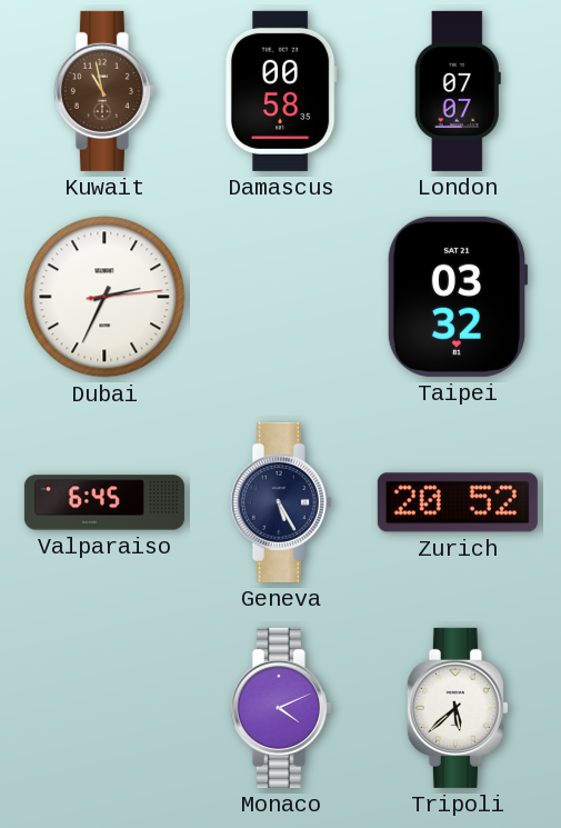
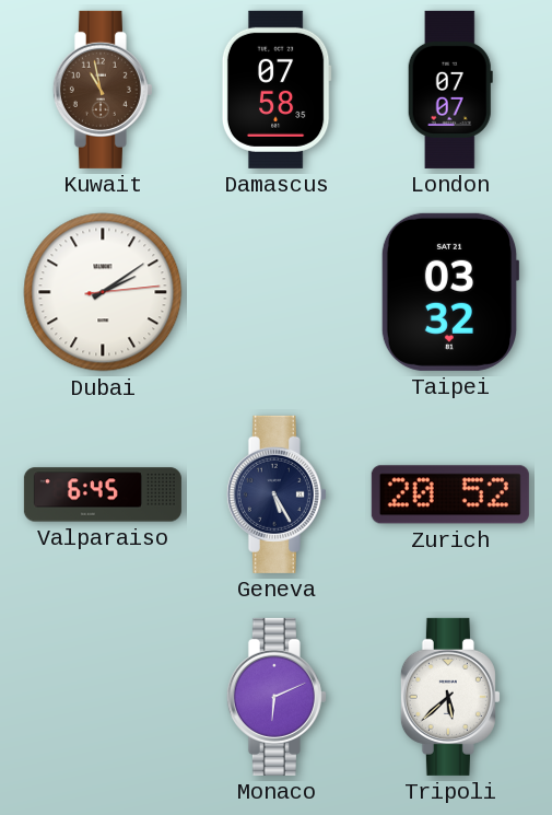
Damascus: 00:58 -> 07:58 (277, 90)
Dubai: 2:34 -> 2:09 (103, 292)
Monaco: 4:11 -> 6:11 (277, 697)
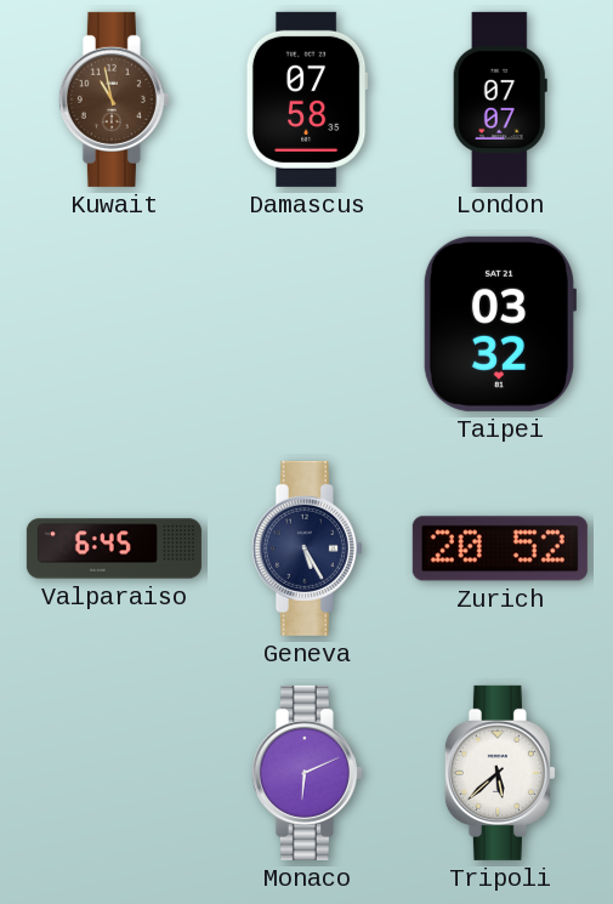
Dubai: 2:09 -> none (103, 292)
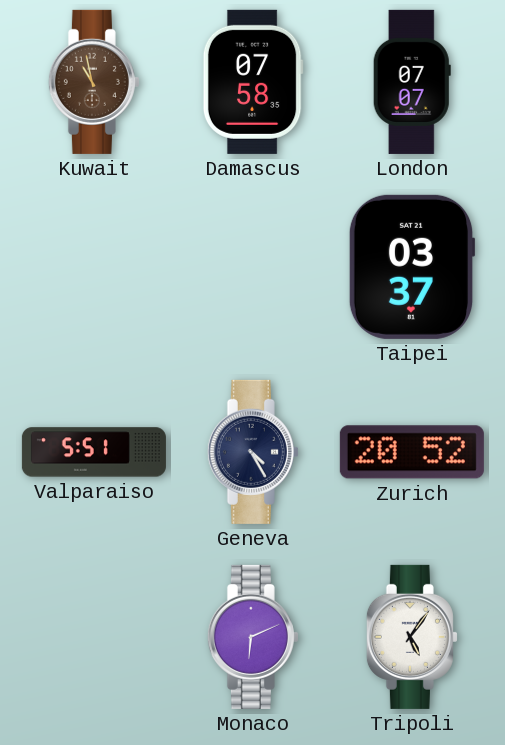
Taipei: 03:32 -> 03:37 (412, 267)
Valparaiso: 6:45 -> 5:51 (94, 452)
Geneva: 5:25 -> 4:25 (253, 452)
Tripoli: 5:38 -> 5:06 (412, 637)
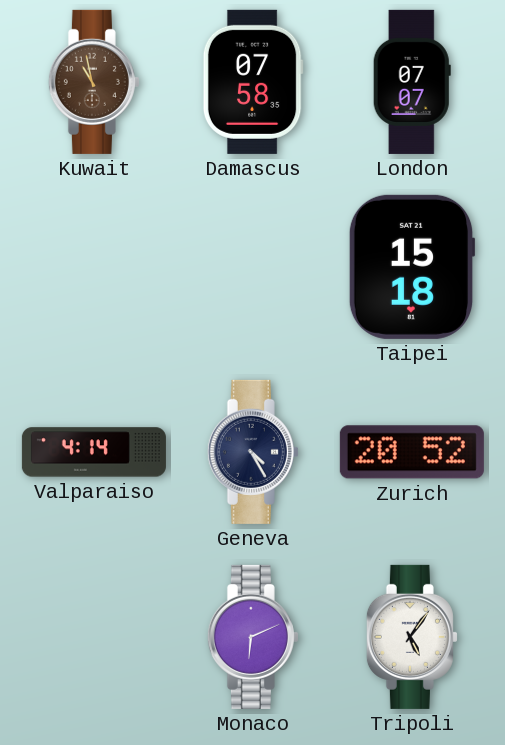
Taipei: 03:37 -> 15:18 (412, 267)
Valparaiso: 5:51 -> 4:14 (94, 452)
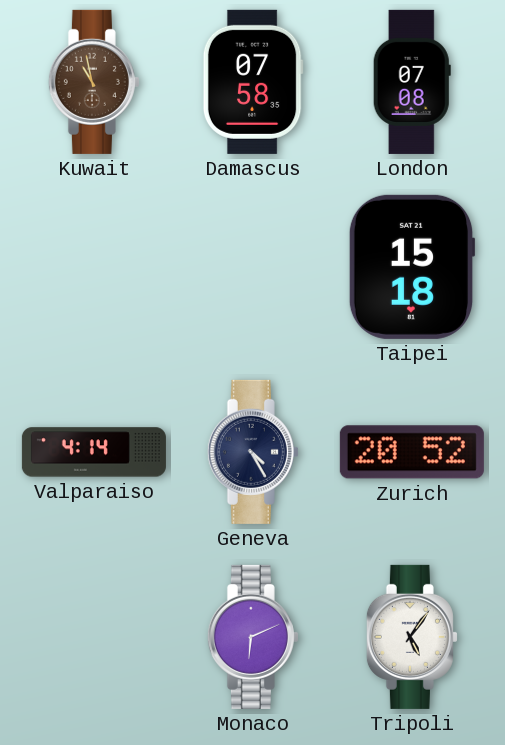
London: 07:07 -> 07:08 (412, 82)
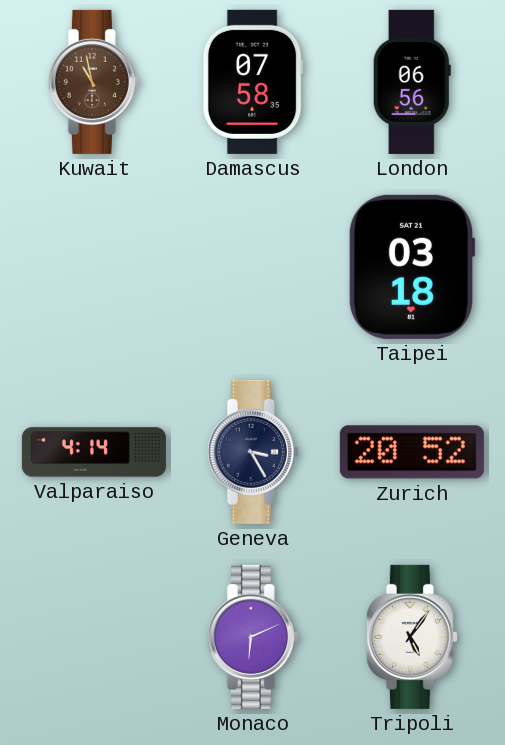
London: 07:08 -> 06:56 (412, 82)
Taipei: 15:18 -> 03:18 (412, 267)
Geneva: 4:25 -> 3:25 (253, 452)
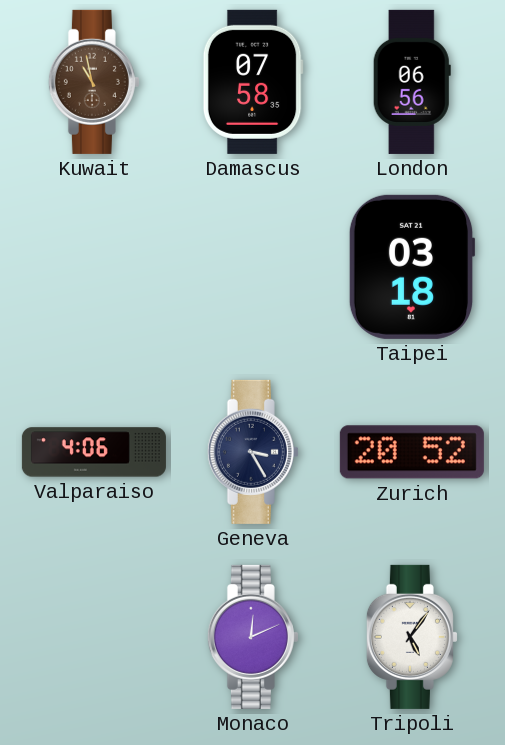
Valparaiso: 4:14 -> 4:06 (94, 452)
Monaco: 6:11 -> 12:11 (253, 637)
